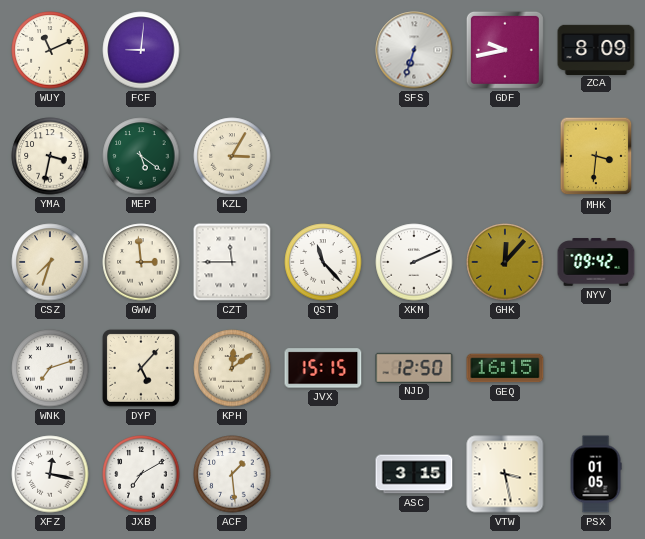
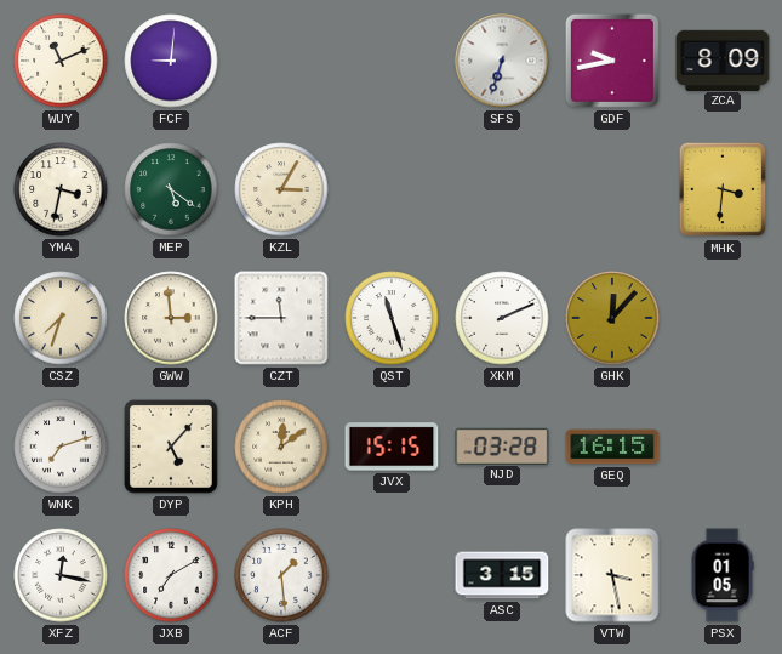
QST: 11:23 -> 11:27 (392, 318)
NYV: 09:42 -> none (596, 262)
NJD: 12:50 -> 03:28 (502, 445)
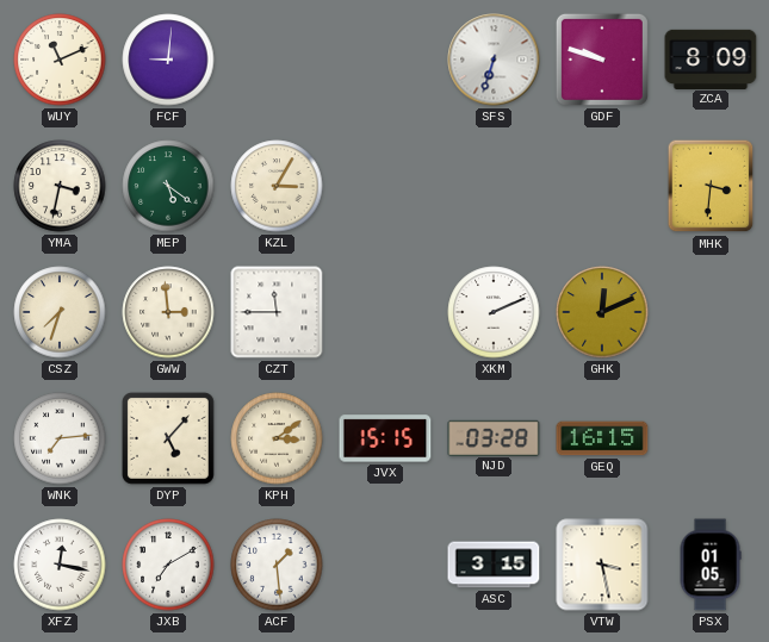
GDF: 9:43 -> 9:48 (602, 60)
QST: 11:27 -> none (392, 318)
GHK: 12:07 -> 12:11 (602, 312)
WNK: 7:12 -> 7:14 (60, 438)
KPH: 12:09 -> 3:09 (277, 438)
